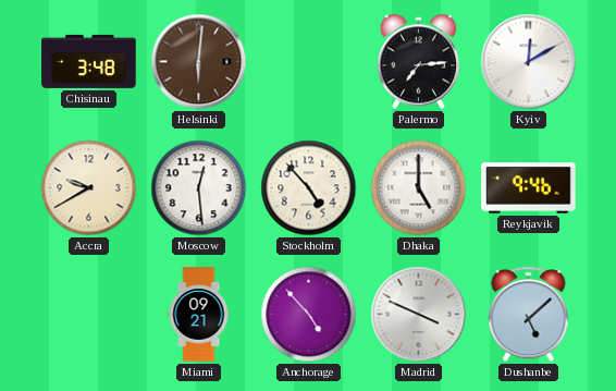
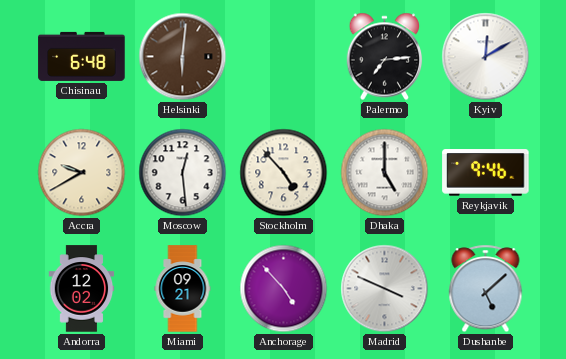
Chisinau: 3:48 -> 6:48 (82, 56)
Andorra: none -> 12:02 (82, 289)
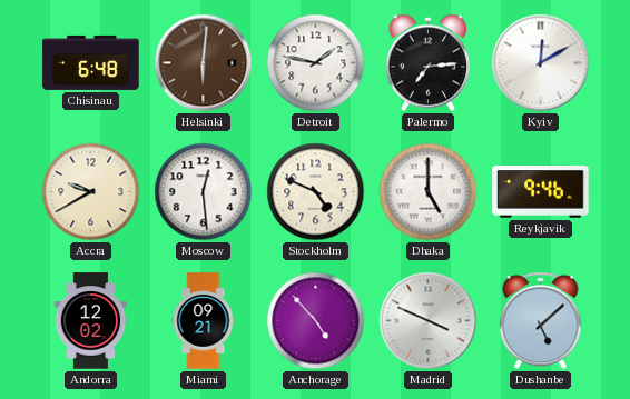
Detroit: none -> 1:47 (316, 63)
Stockholm: 4:53 -> 4:49 (316, 192)
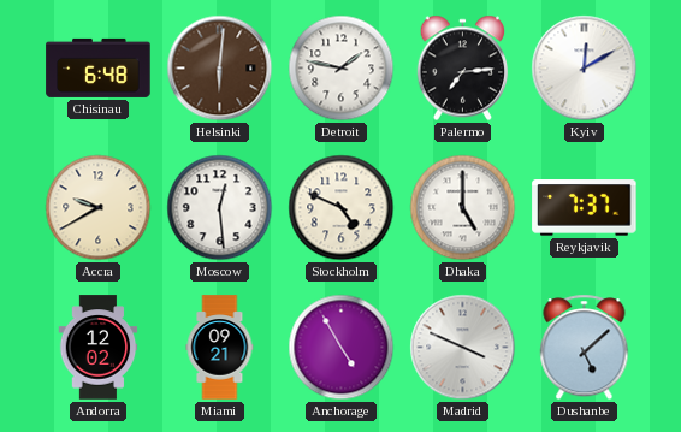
Reykjavik: 9:46 -> 7:37 (585, 208)
Anchorage: 4:53 -> 4:55 (342, 348)
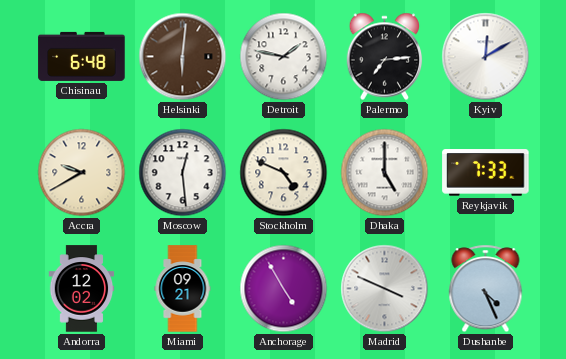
Reykjavik: 7:37 -> 7:33 (486, 173)
Dushanbe: 5:08 -> 4:26 (486, 289)
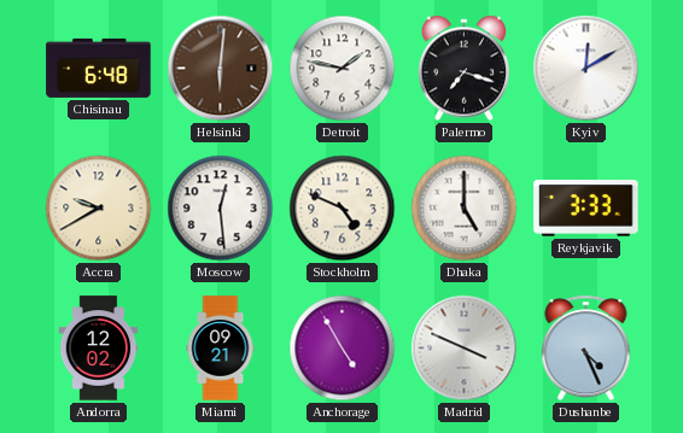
Palermo: 7:14 -> 7:18 (465, 69)
Reykjavik: 7:33 -> 3:33 (586, 209)
